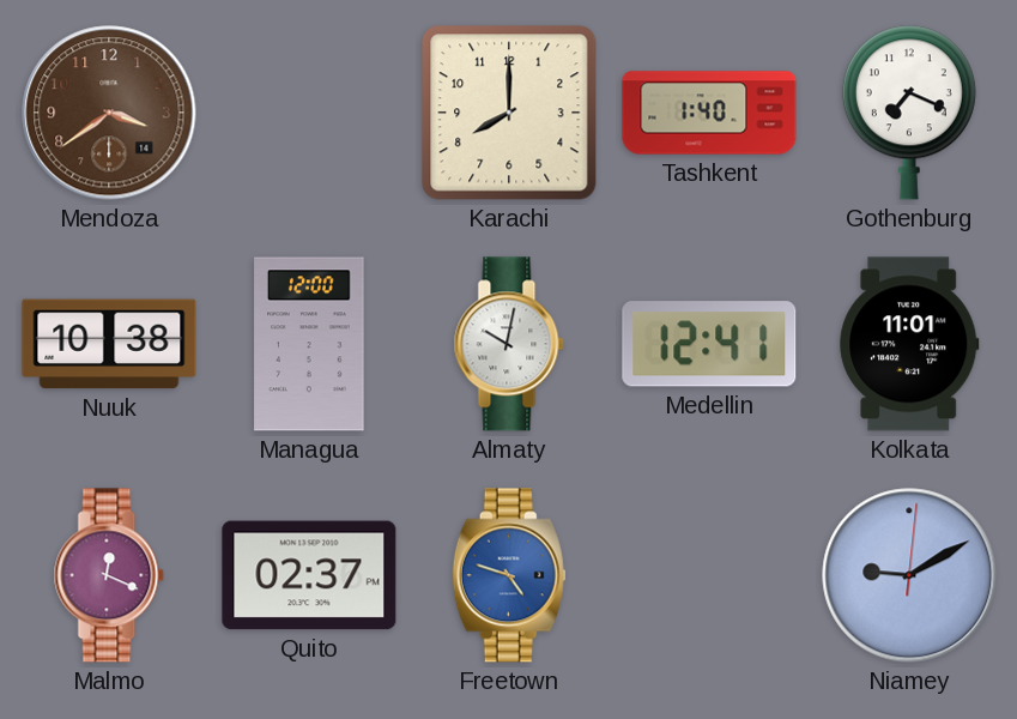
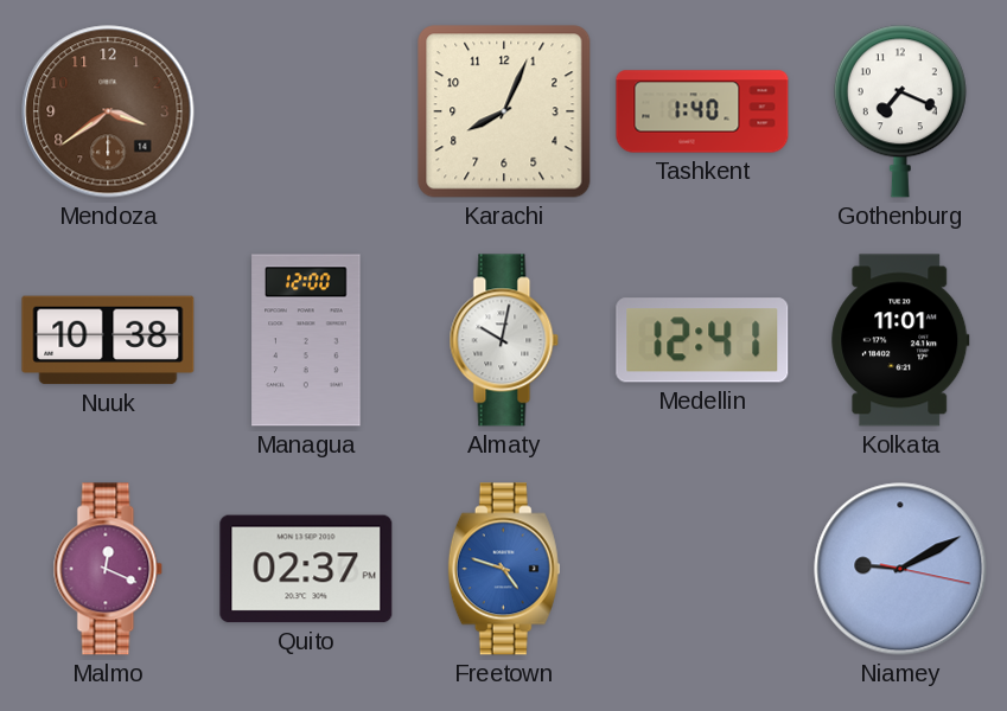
Karachi: 8:00 -> 8:04 (504, 111)
Niamey: 9:10:01 -> 9:10:17 (900, 569)
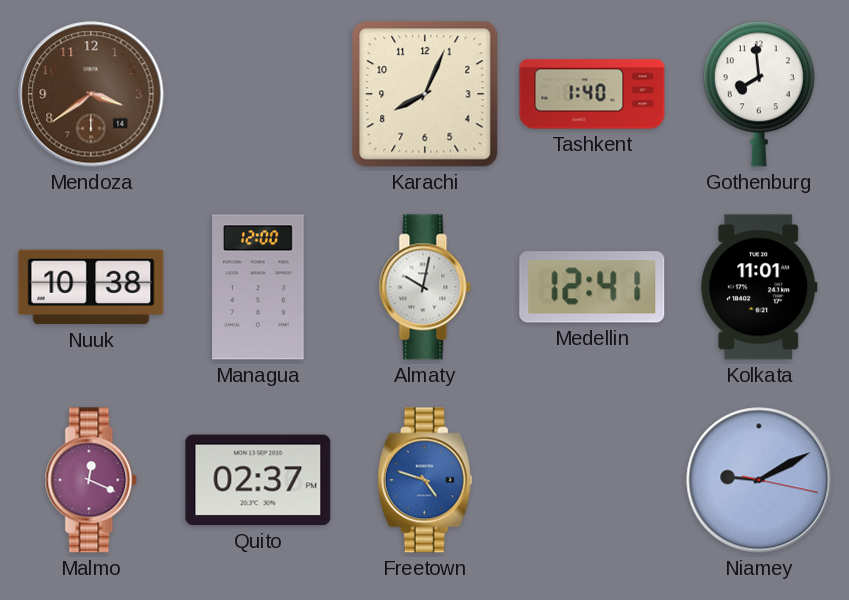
Gothenburg: 7:19 -> 7:59 (759, 94)
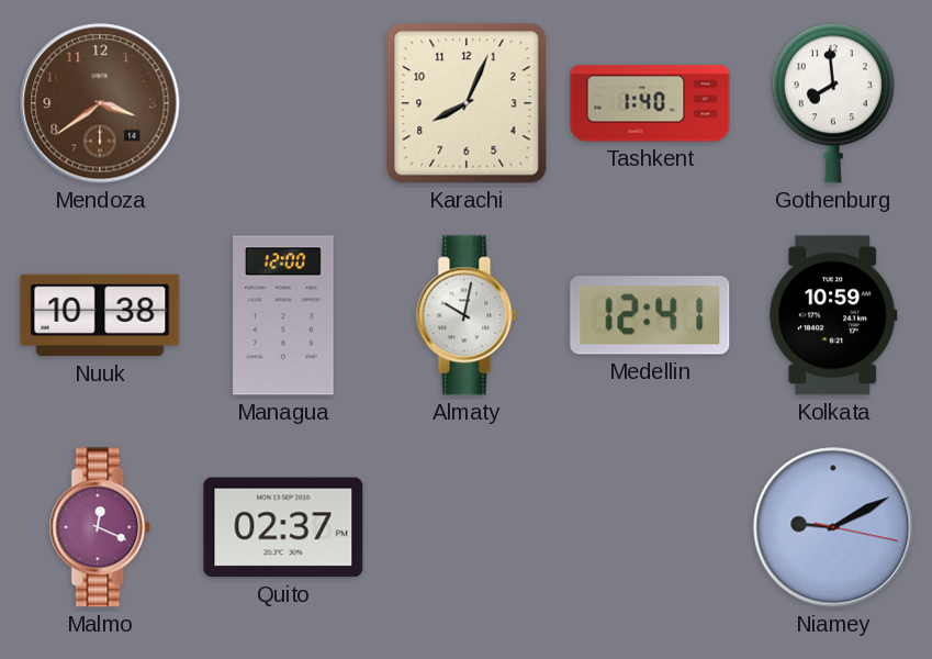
Kolkata: 11:01 -> 10:59 (833, 315)
Freetown: 4:48 -> none (425, 480)
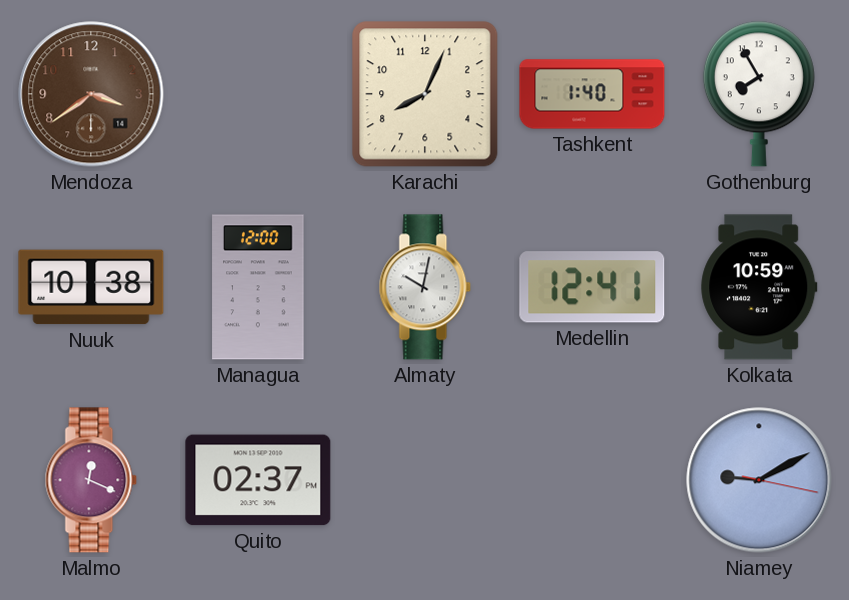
Gothenburg: 7:59 -> 7:55 (759, 94)
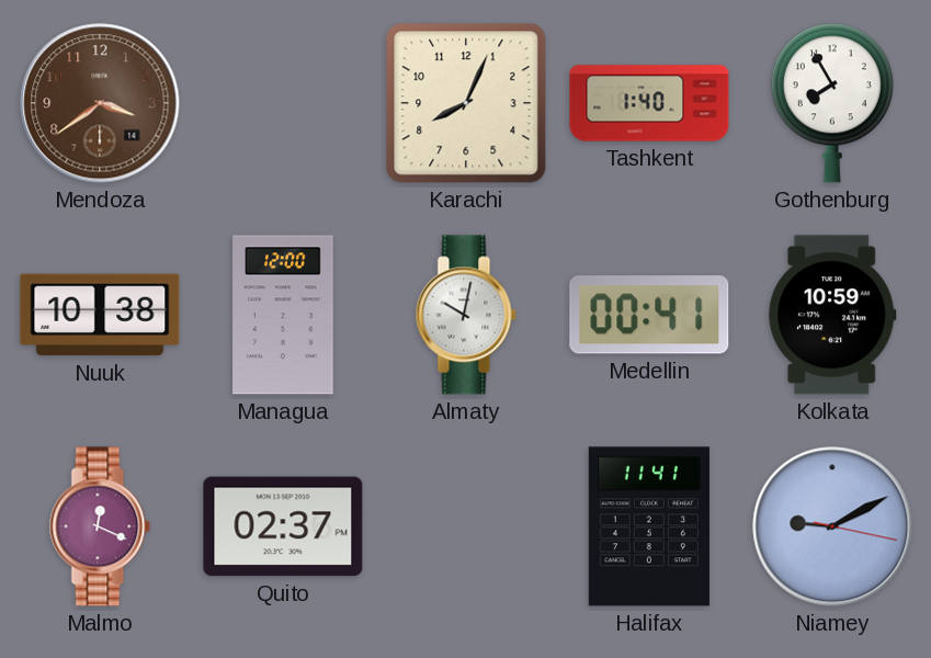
Medellin: 12:41 -> 00:41 (649, 315)
Halifax: none -> 11:41 (649, 526)
